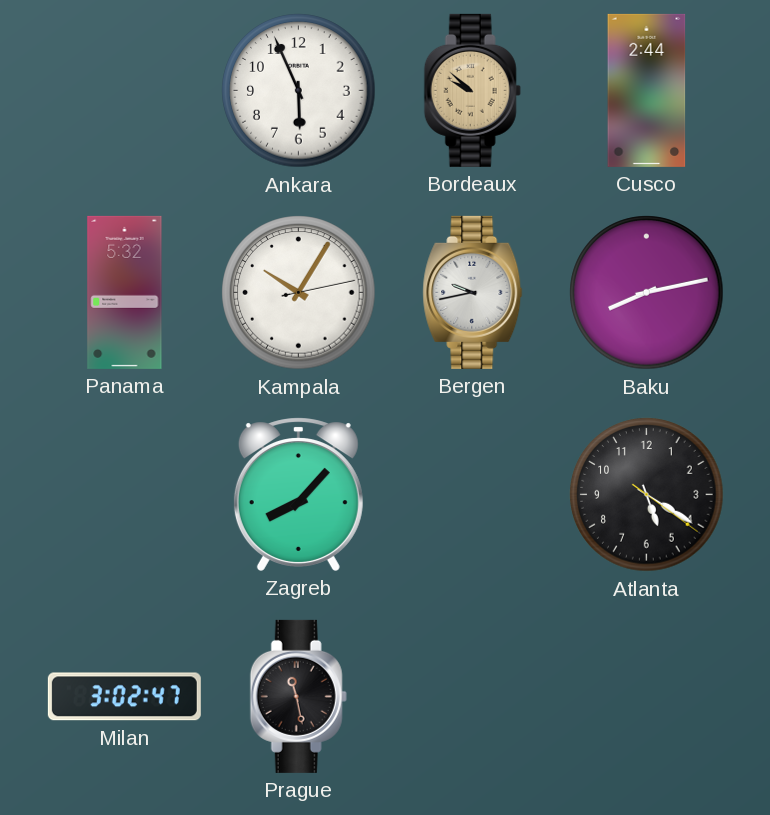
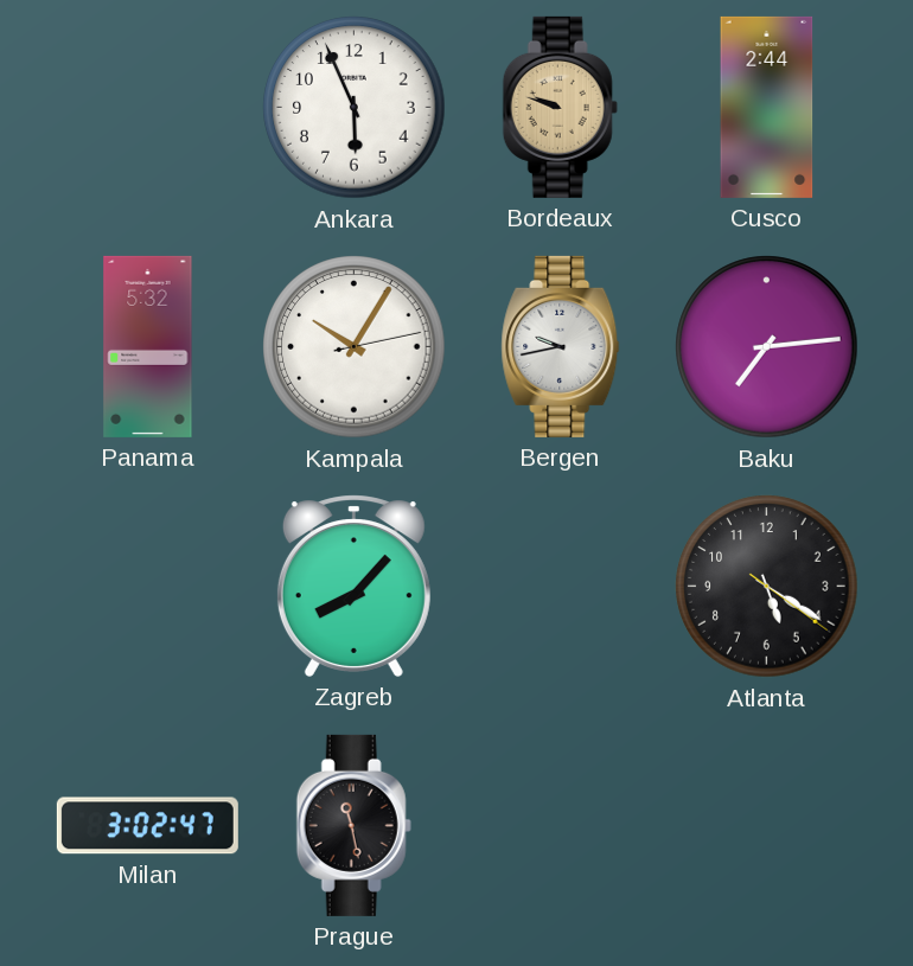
Bordeaux: 9:52 -> 9:48 (560, 107)
Baku: 8:13 -> 7:14 (767, 347)
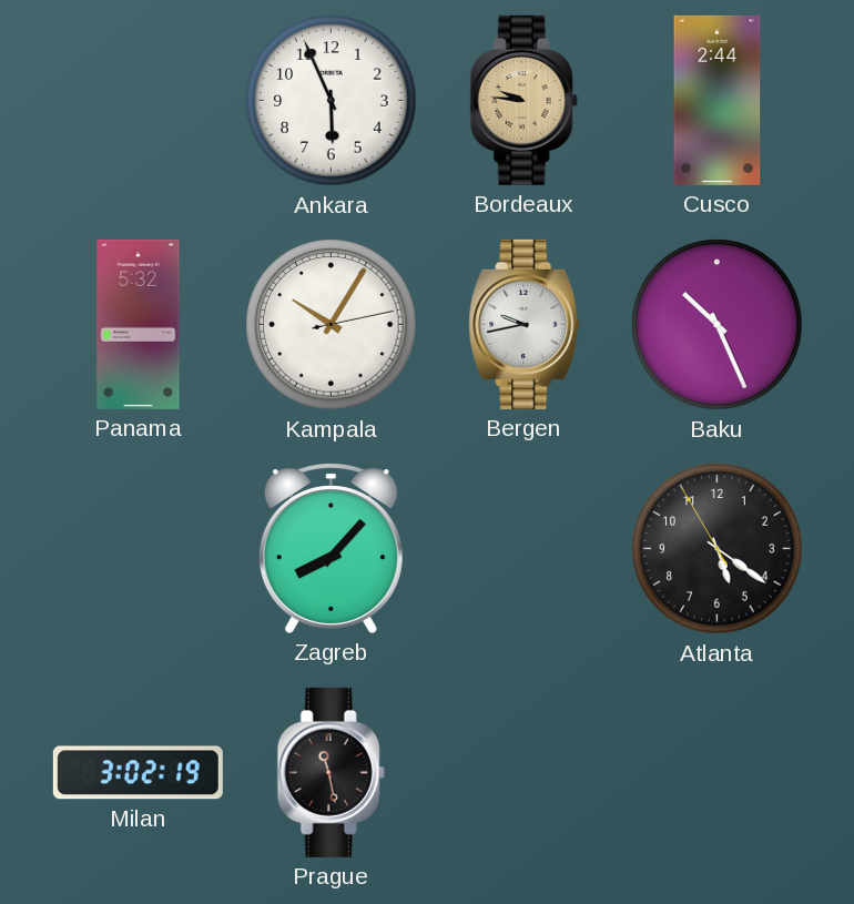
Bordeaux: 9:48 -> 9:46 (523, 100)
Baku: 7:14 -> 10:26 (718, 325)
Atlanta: 5:20:21 -> 5:20:55 (718, 549)
Milan: 3:02:47 -> 3:02:19 (138, 773)
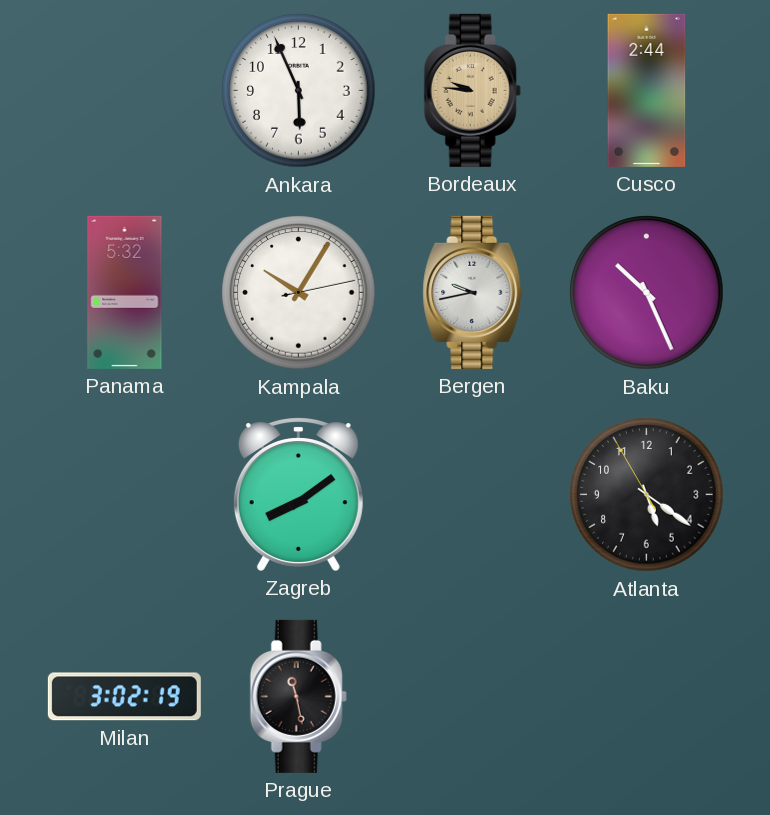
Zagreb: 8:07 -> 8:09 (298, 494)
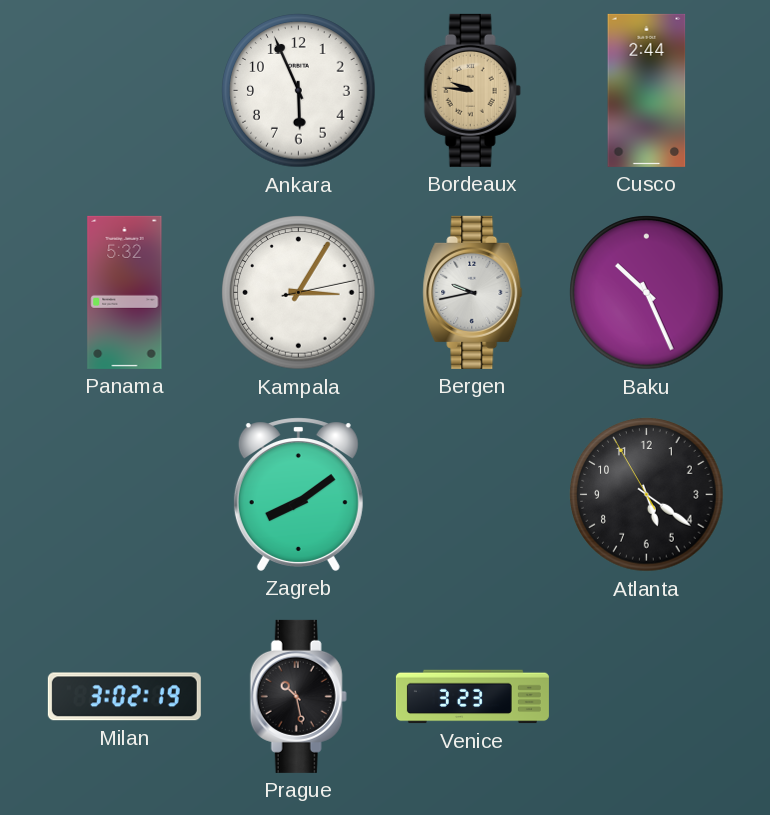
Kampala: 10:05 -> 3:05 (299, 293)
Prague: 11:28 -> 10:28 (298, 696)
Venice: none -> 3:23 (472, 697)
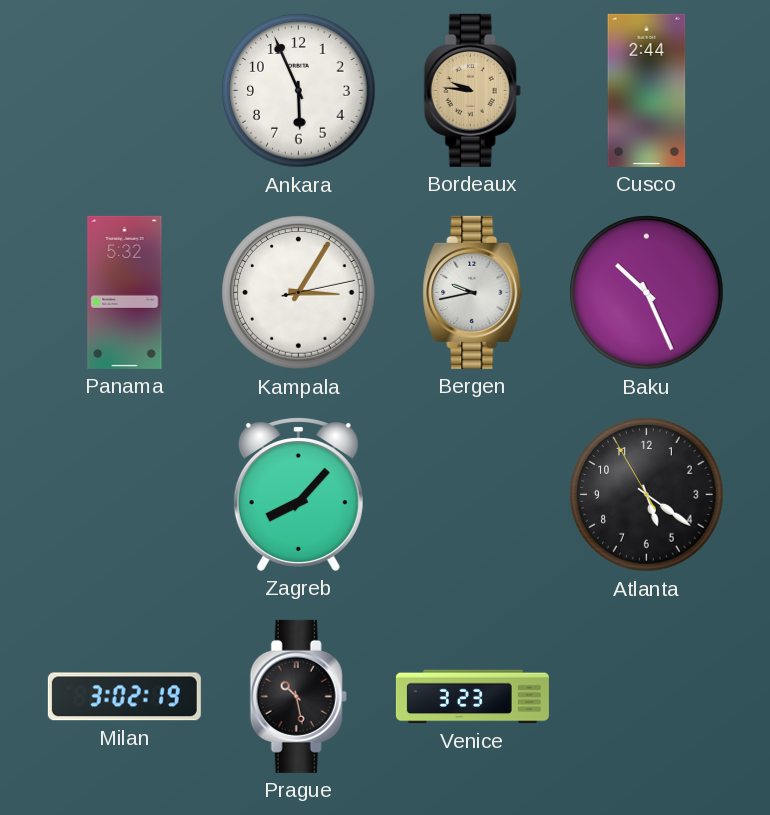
Zagreb: 8:09 -> 8:07 (298, 494)
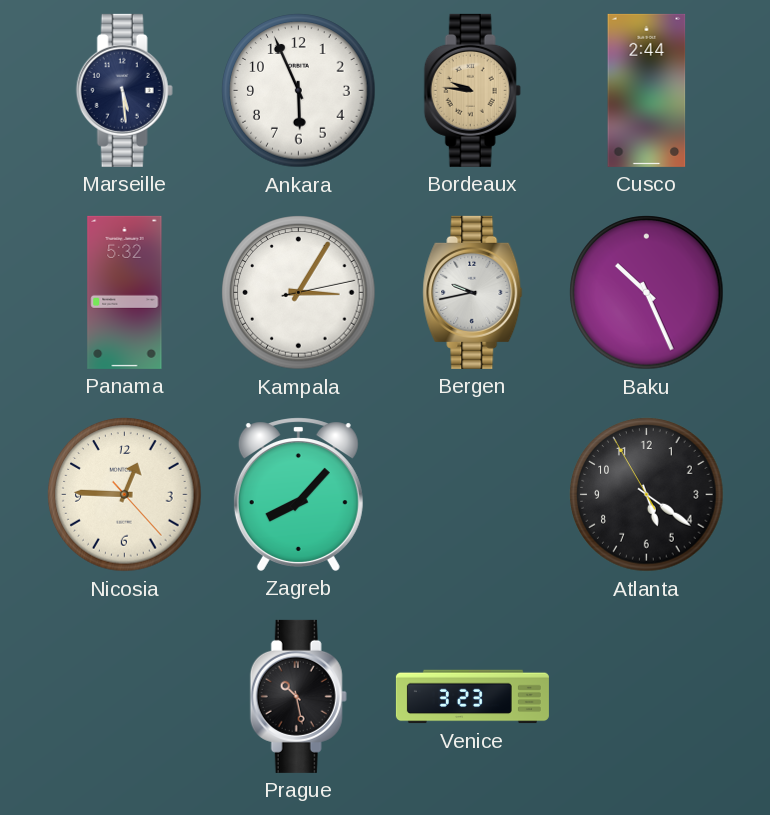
Marseille: none -> 5:29 (124, 90)
Nicosia: none -> 12:45 (125, 495)
Milan: 3:02 -> none (124, 697)
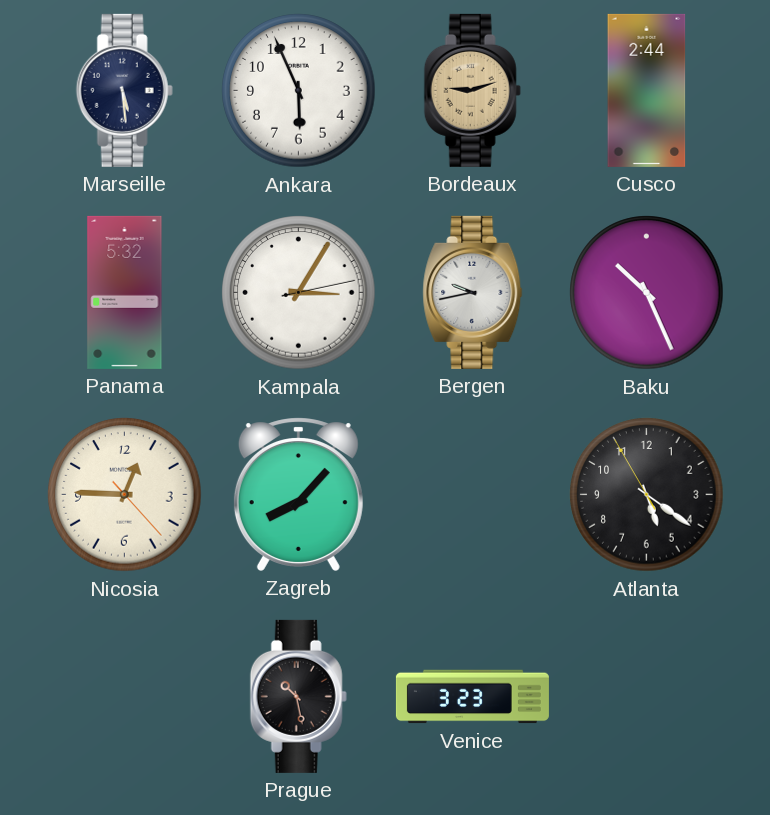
Bordeaux: 9:46 -> 9:12 (472, 90)
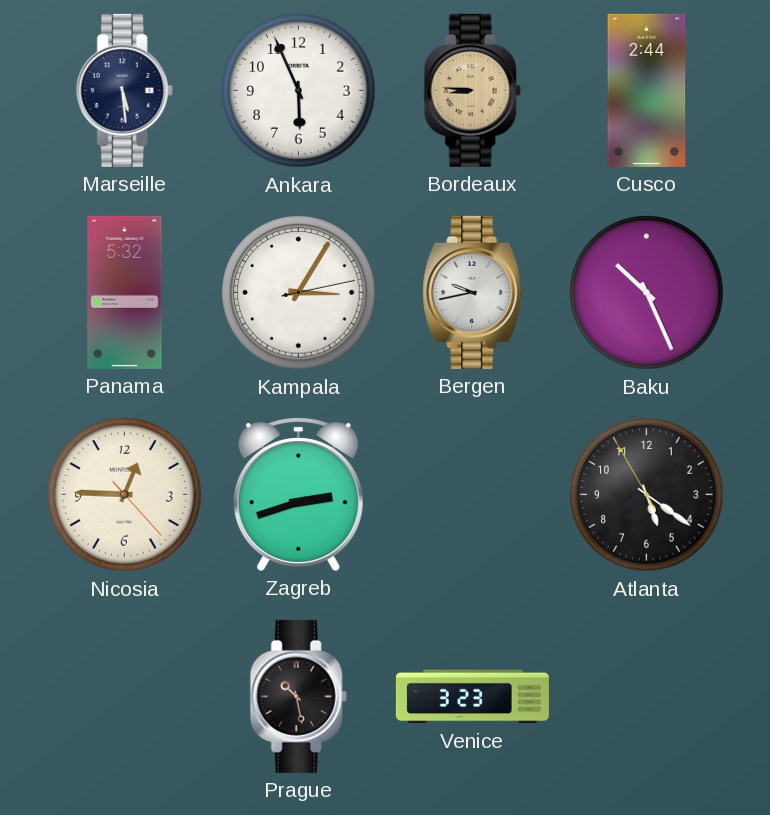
Bordeaux: 9:12 -> 8:46 (472, 90)
Zagreb: 8:07 -> 2:42 (298, 494)
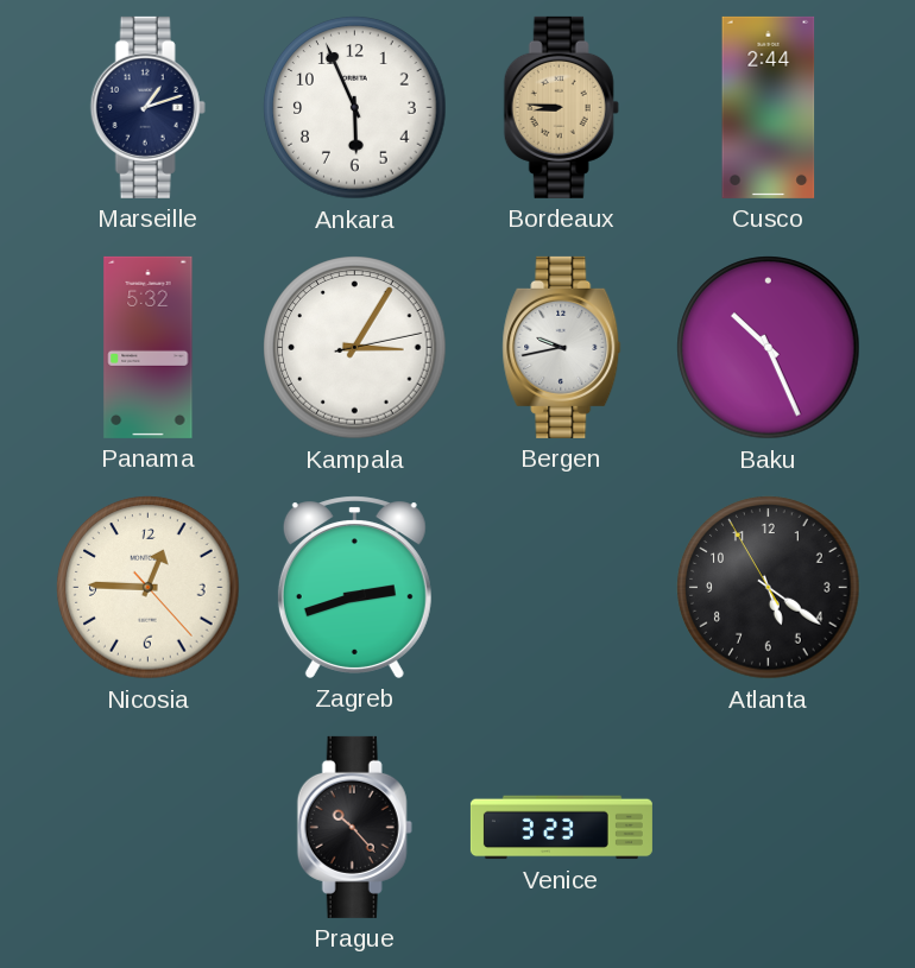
Marseille: 5:29 -> 1:12 (147, 107)
Prague: 10:28 -> 10:23 (354, 827)
